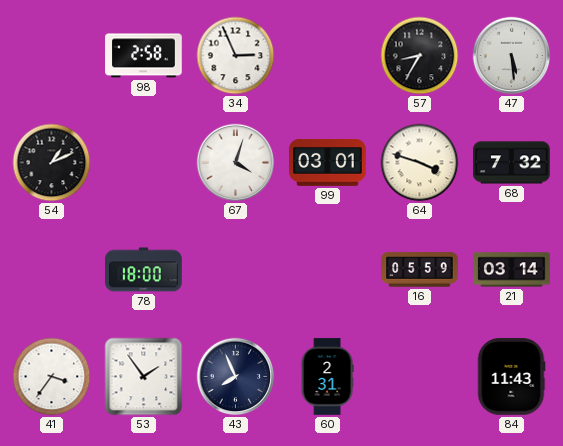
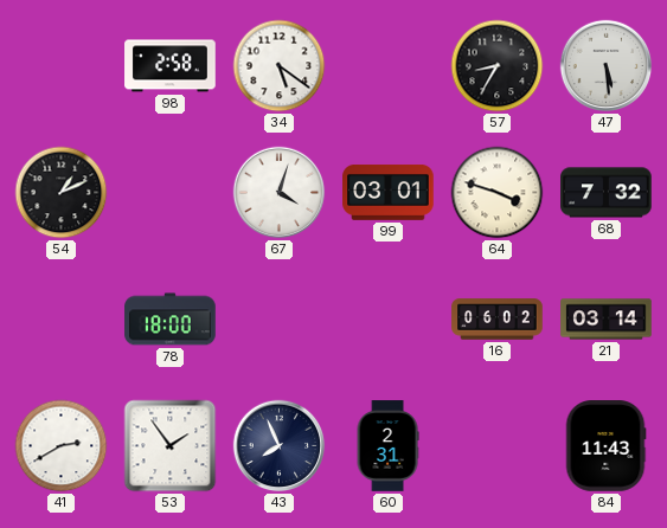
34: 2:56 -> 5:21 (280, 66)
16: 05:59 -> 06:02 (498, 320)
41: 3:36 -> 2:40 (62, 446)
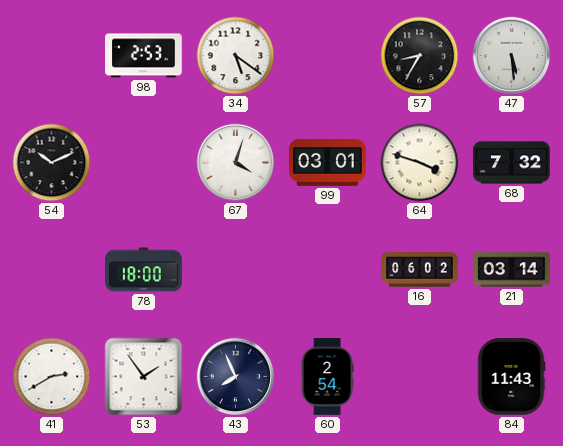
98: 2:58 -> 2:53 (144, 56)
54: 1:11 -> 10:11 (52, 163)
60: 2:31 -> 2:54 (327, 377)
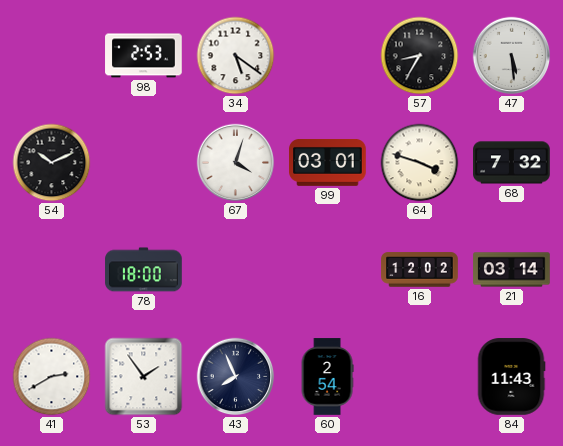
16: 06:02 -> 12:02 (420, 270)
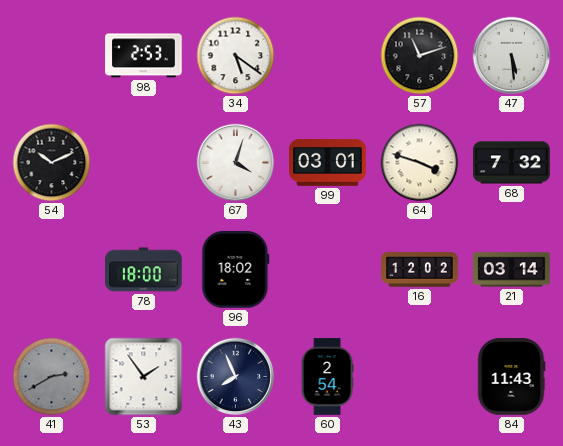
57: 8:35 -> 11:12 (420, 56)
96: none -> 18:02 (236, 270)
41 dial: white -> grey (52, 377)
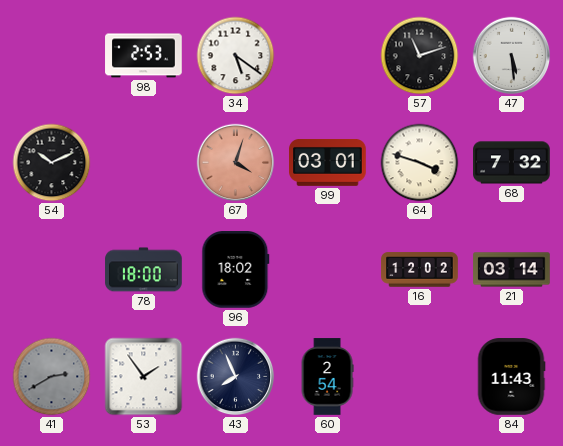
67 dial: white -> salmon (236, 163)
